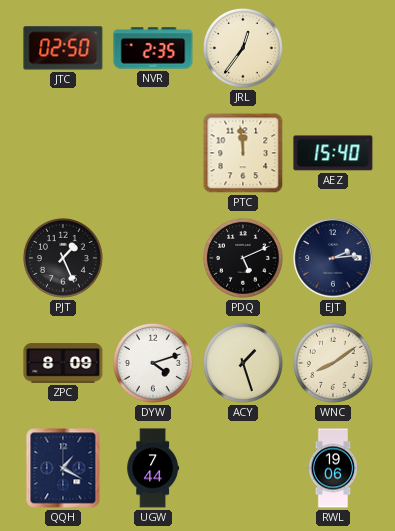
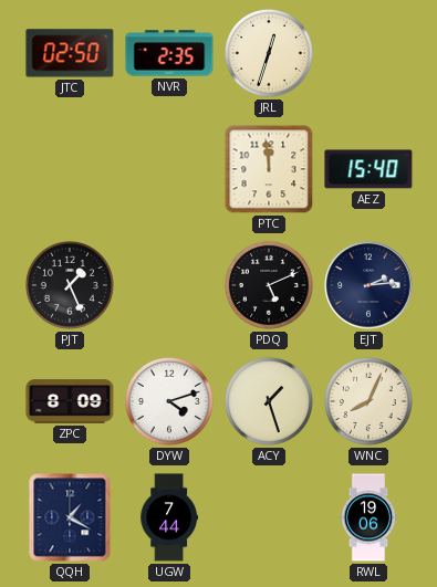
JRL: 12:36 -> 12:33 (269, 53)
WNC: 8:09 -> 8:04 (368, 401)
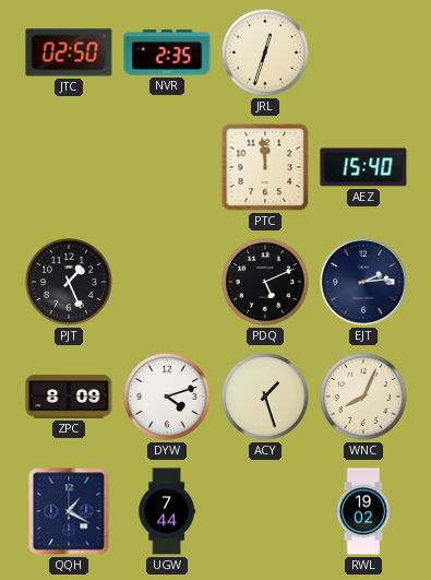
RWL: 19:06 -> 19:02 (363, 511)
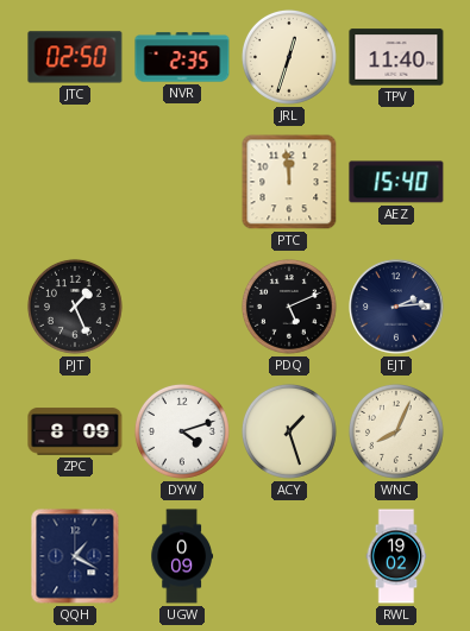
TPV: none -> 11:40 (396, 57)
UGW: 7:44 -> 0:09 (182, 556)
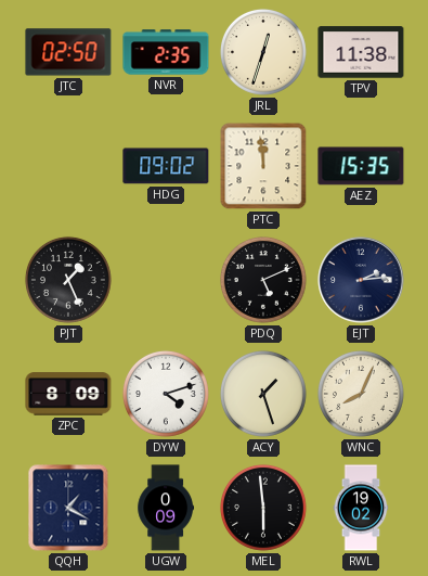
TPV: 11:40 -> 11:38 (361, 52)
HDG: none -> 09:02 (166, 166)
AEZ: 15:40 -> 15:35 (361, 166)
MEL: none -> 5:59 (263, 508)
